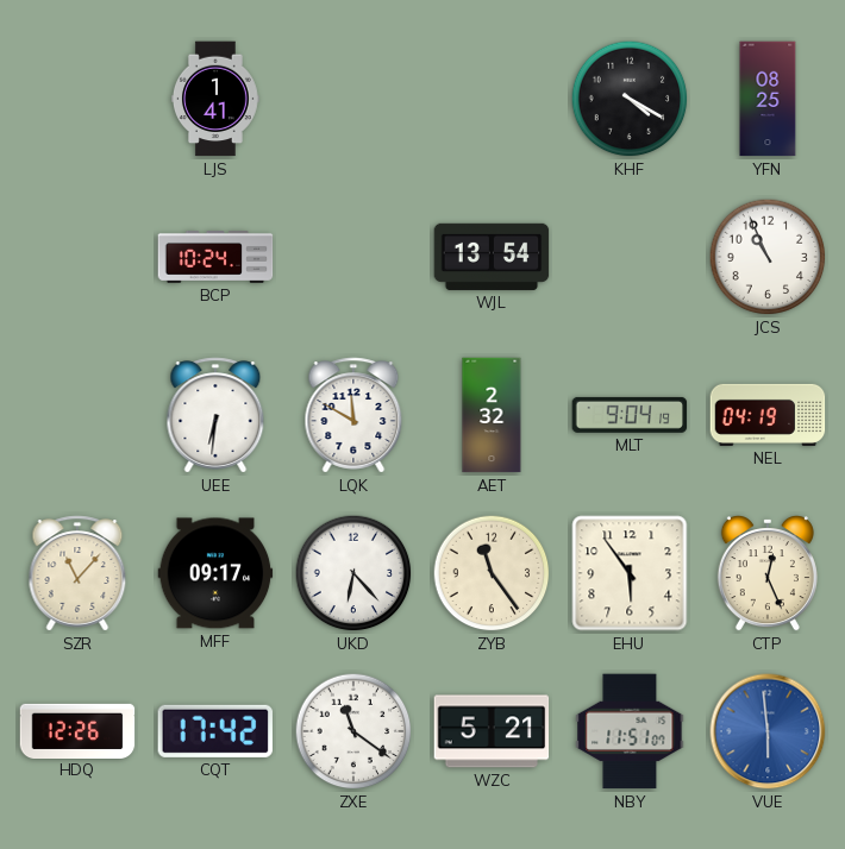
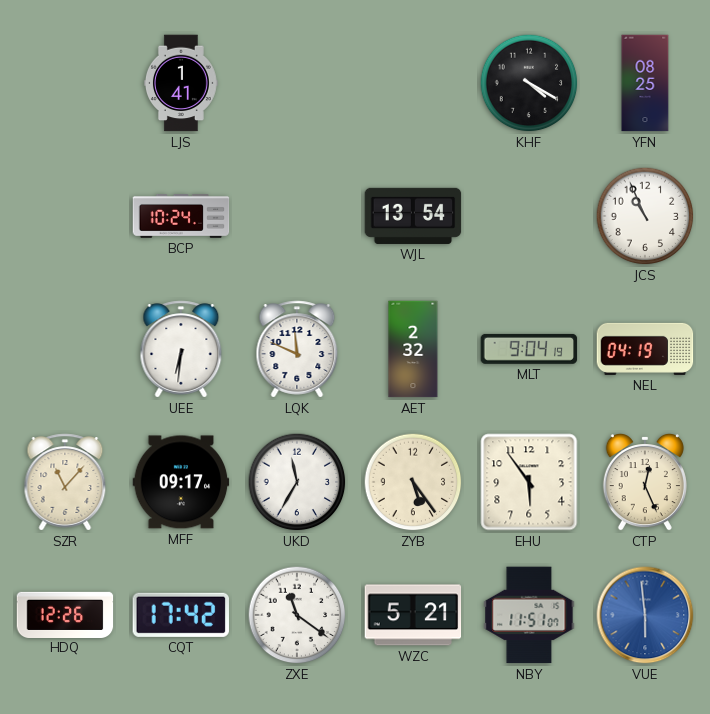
LQK: 11:50 -> 11:49 (297, 349)
UKD: 6:23 -> 11:35 (297, 482)
ZYB: 11:24 -> 5:24 (413, 482)
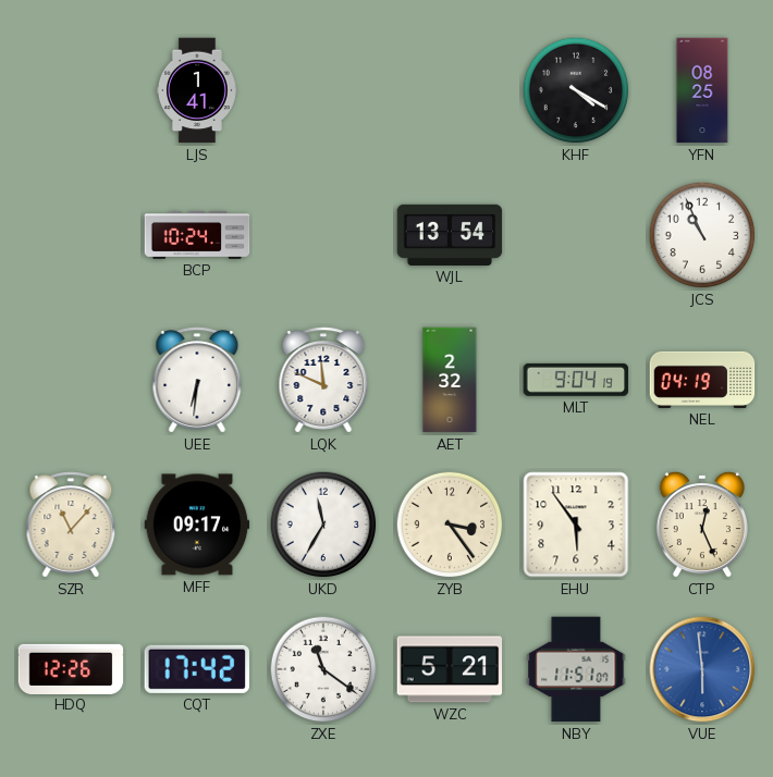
ZYB: 5:24 -> 3:24 (450, 525)
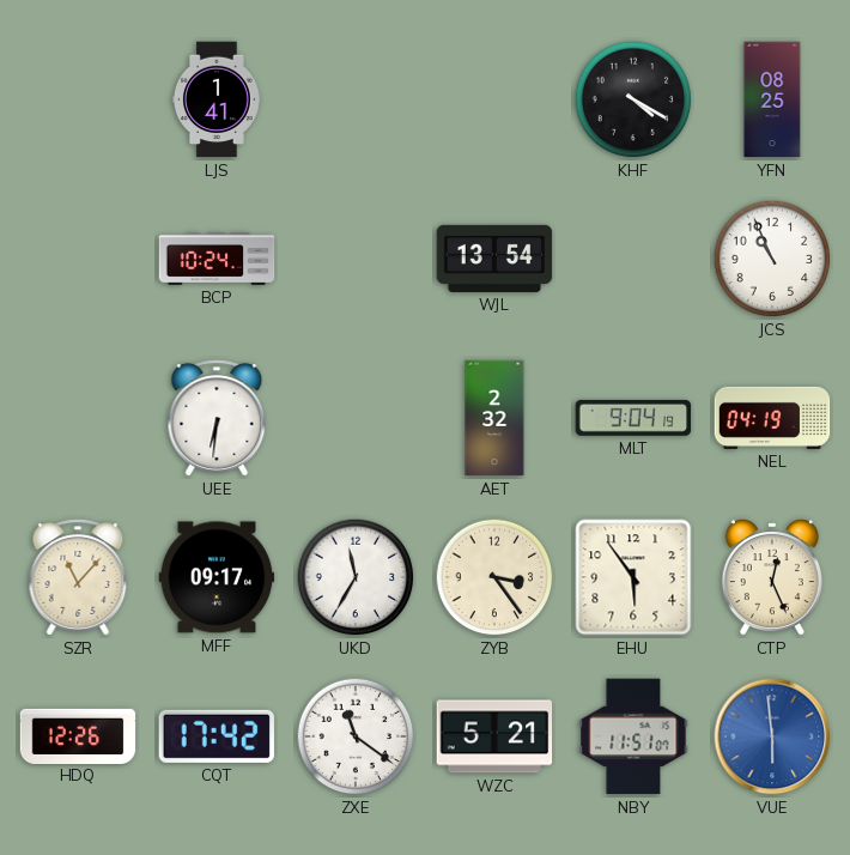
LQK: 11:49 -> none (323, 380)
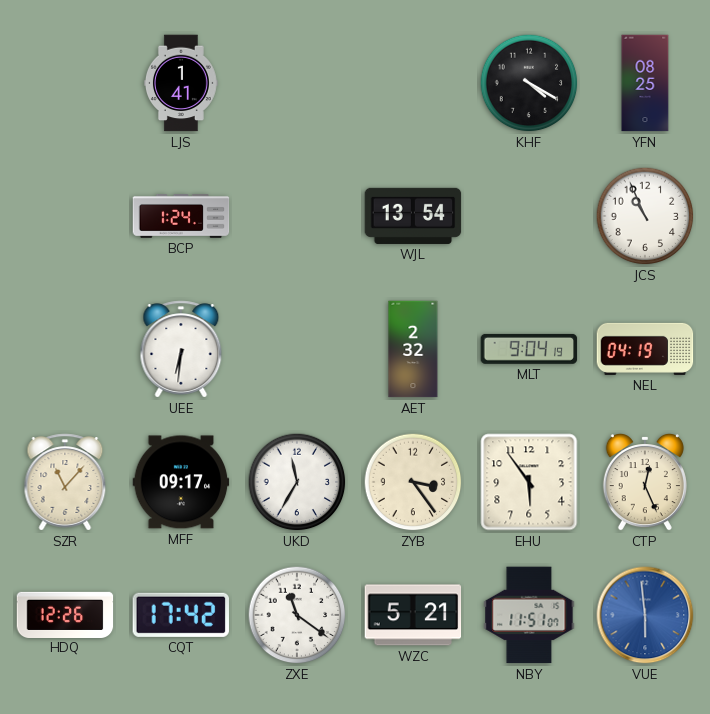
BCP: 10:24 -> 1:24 (181, 217)
